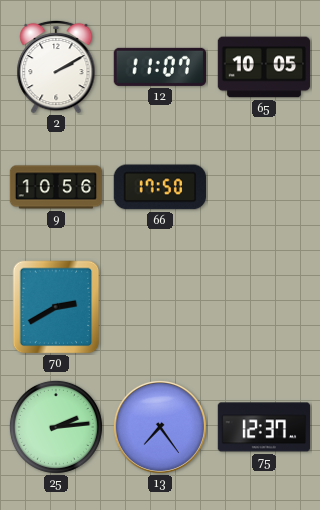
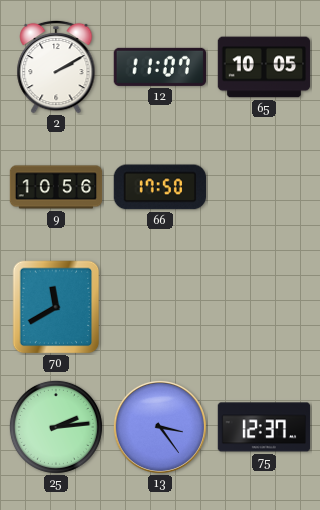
70: 2:40 -> 11:40 (56, 307)
13: 7:24 -> 3:24 (160, 427)
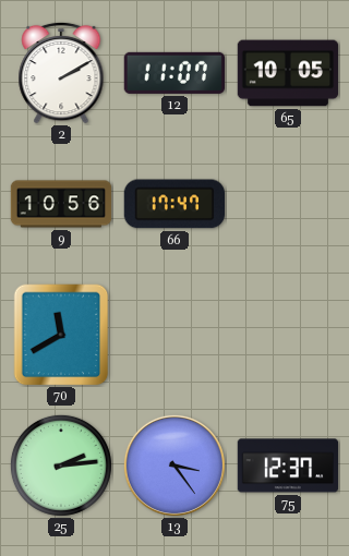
66: 17:50 -> 17:47 (173, 204)
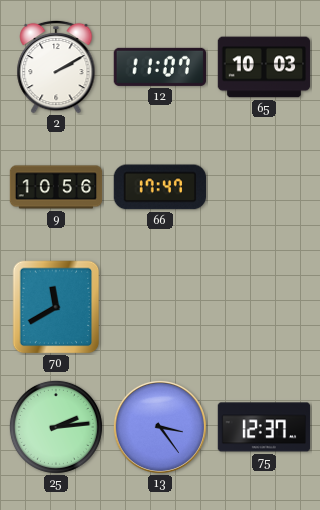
65: 10:05 -> 10:03 (264, 67)
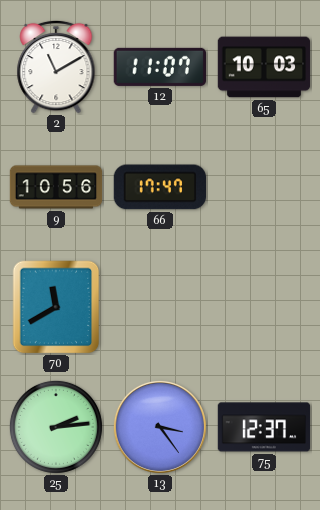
2: 2:10 -> 11:10 (56, 67)
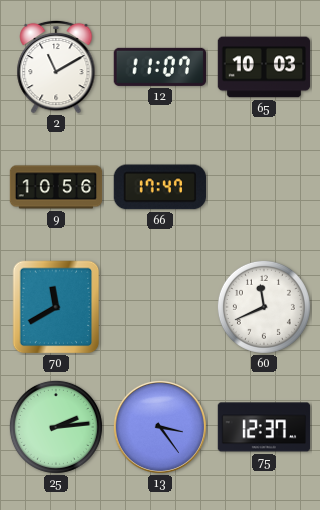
60: none -> 11:41 (264, 307)
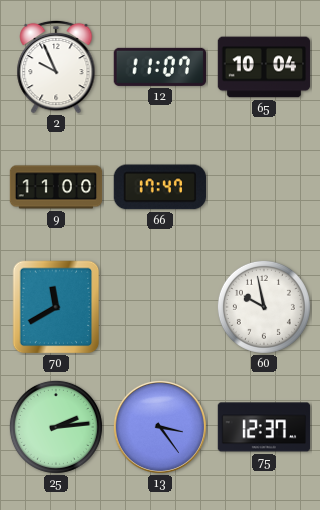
2: 11:10 -> 9:56 (56, 67)
65: 10:03 -> 10:04 (264, 67)
9: 10:56 -> 11:00 (56, 187)
60: 11:41 -> 9:58 (264, 307)
